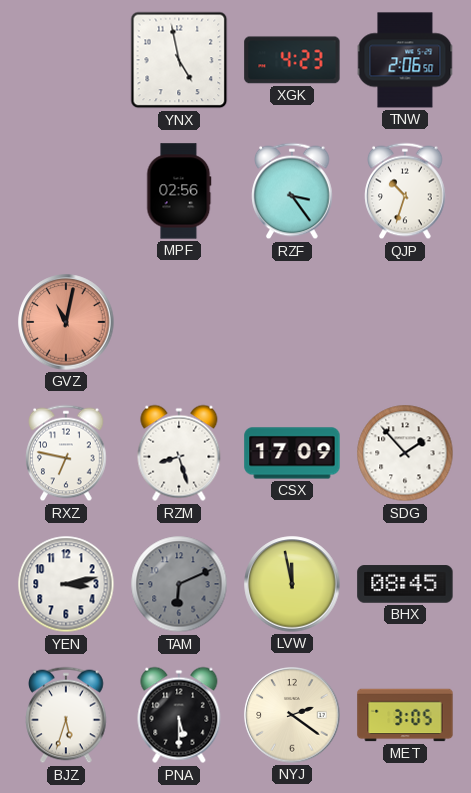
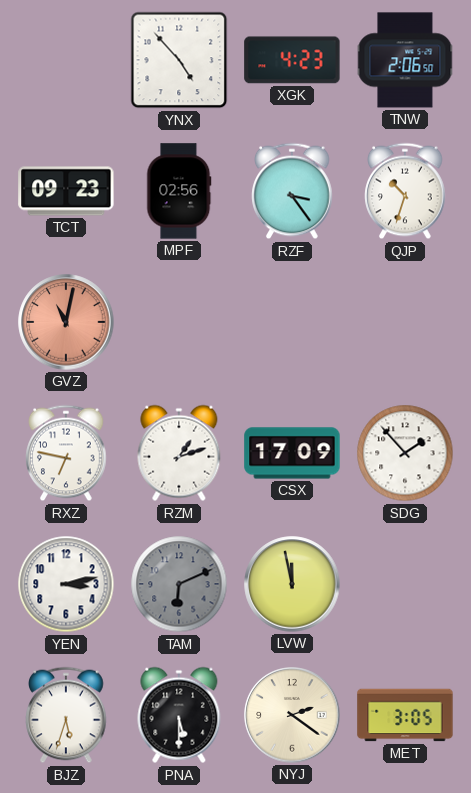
YNX: 4:58 -> 4:53 (179, 60)
TCT: none -> 09:23 (66, 191)
RZM: 8:27 -> 1:12 (179, 453)
BHX: 08:45 -> none (405, 584)
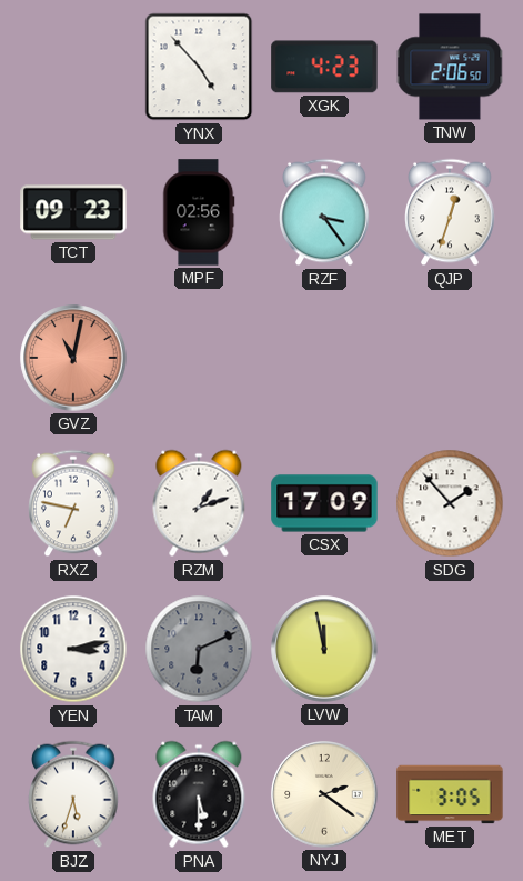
QJP: 10:33 -> 12:33 (450, 212)
